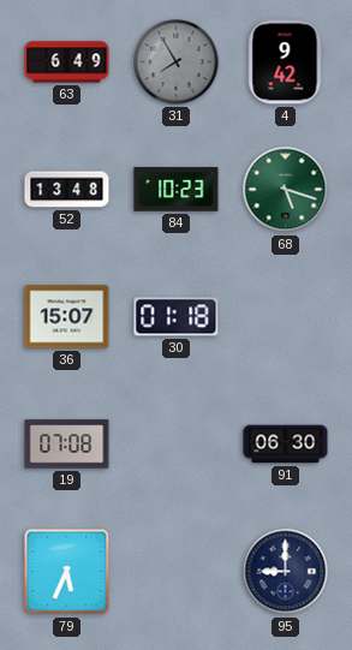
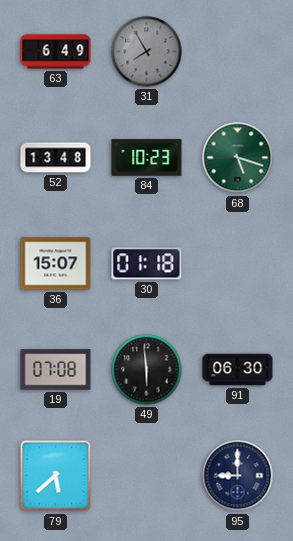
4: 9:42 -> none (286, 62)
49: none -> 5:59 (147, 370)
79: 5:34 -> 5:38 (56, 476)
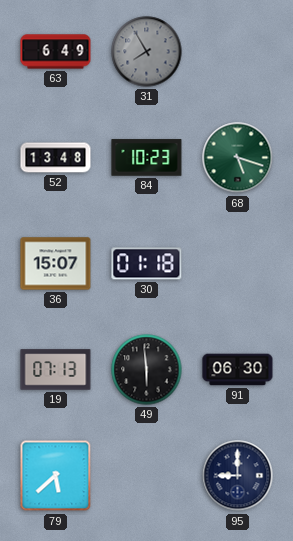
19: 07:08 -> 07:13 (56, 370)
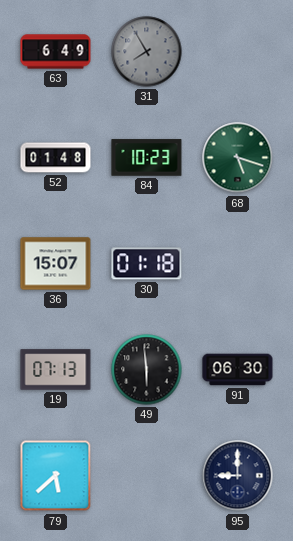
52: 13:48 -> 01:48 (56, 158)
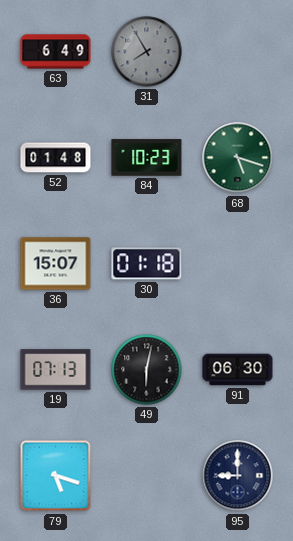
49: 5:59 -> 6:02 (147, 370)
79: 5:38 -> 5:18 (56, 476)
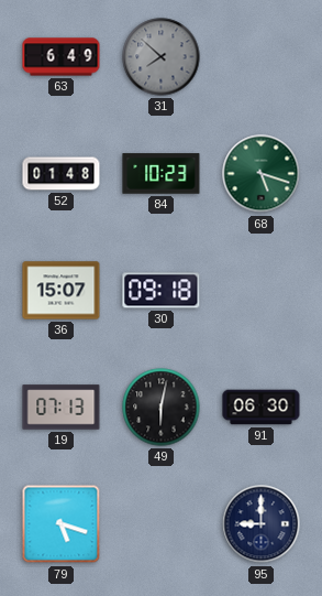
31: 7:55 -> 7:52 (162, 57)
30: 01:18 -> 09:18 (162, 291)
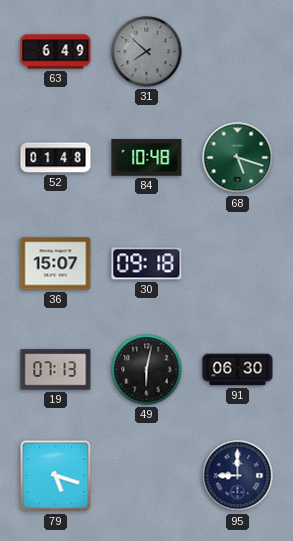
84: 10:23 -> 10:48 (147, 158)
